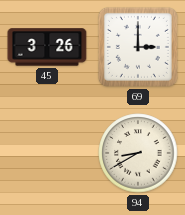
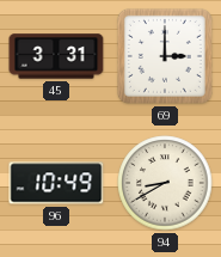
45: 3:26 -> 3:31 (56, 56)
96: none -> 10:49 (56, 183)
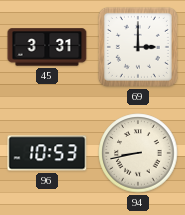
96: 10:49 -> 10:53 (47, 153)
94: 8:40 -> 8:43 (138, 153)
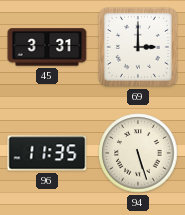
96: 10:53 -> 11:35 (47, 153)
94: 8:43 -> 5:27 (138, 153)
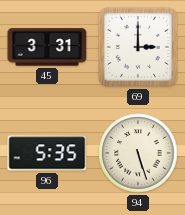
96: 11:35 -> 5:35 (47, 153)
